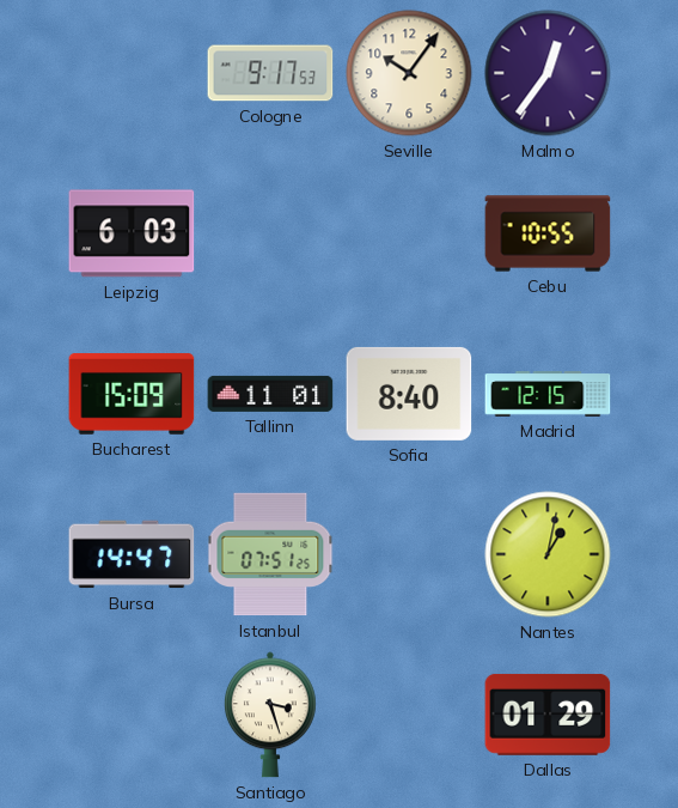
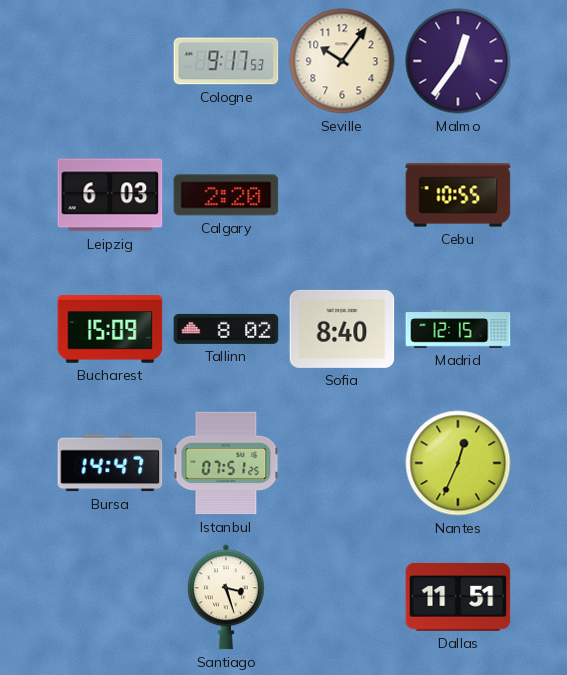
Calgary: none -> 2:20 (226, 195)
Tallinn: 11:01 -> 8:02 (226, 329)
Nantes: 1:02 -> 12:34 (458, 463)
Dallas: 01:29 -> 11:51 (458, 597)
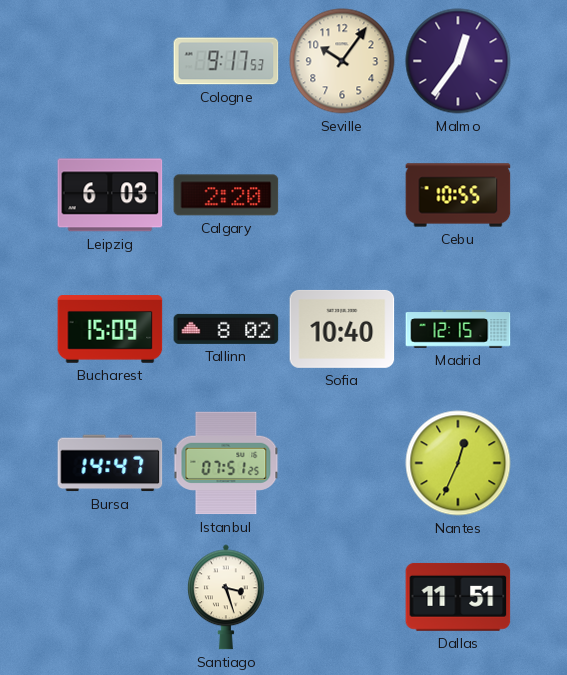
Sofia: 8:40 -> 10:40 (342, 329)
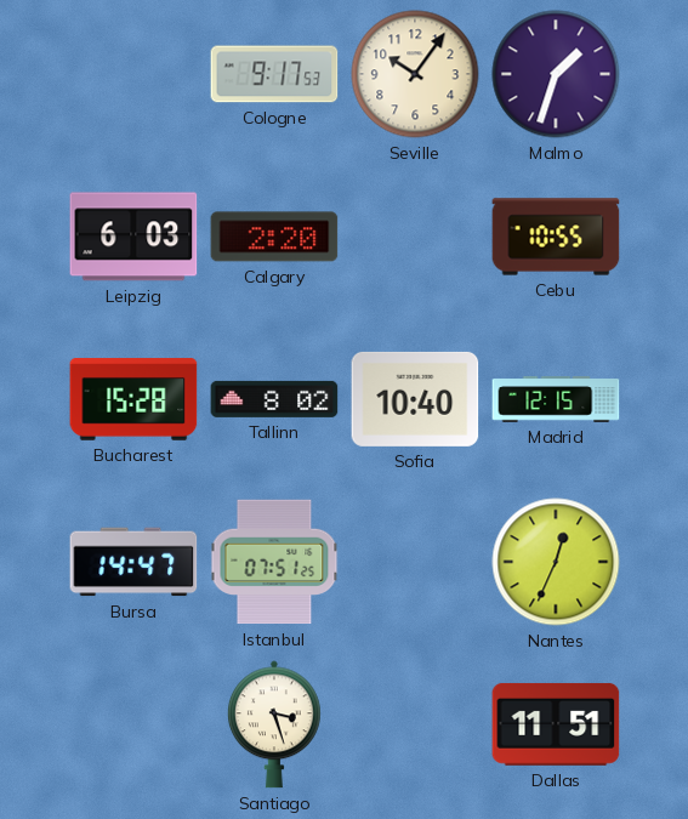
Malmo: 12:36 -> 1:33 (556, 74)
Bucharest: 15:09 -> 15:28 (133, 399)
